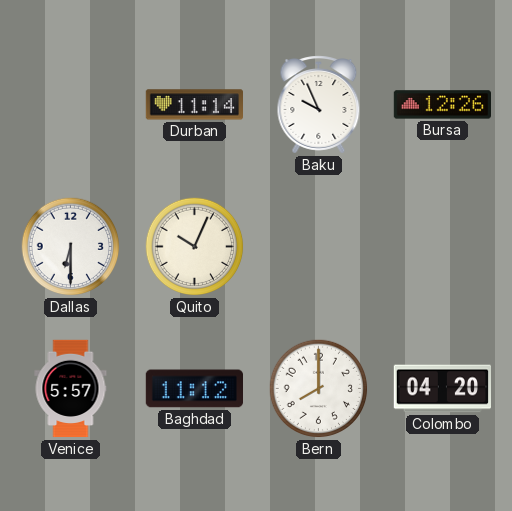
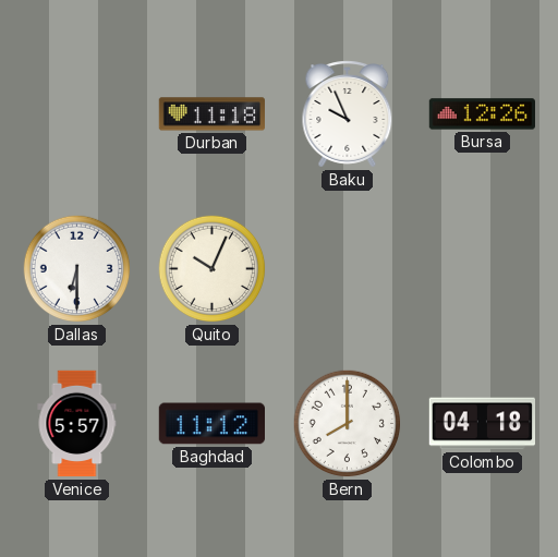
Durban: 11:14 -> 11:18 (211, 114)
Colombo: 04:20 -> 04:18 (482, 424)
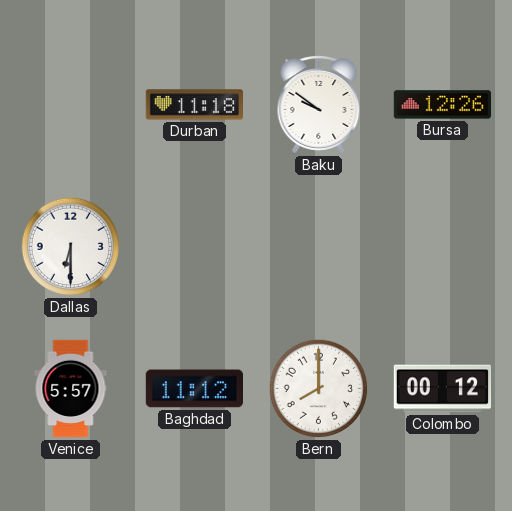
Baku: 9:56 -> 9:51 (319, 105)
Quito: 10:04 -> none (213, 269)
Colombo: 04:18 -> 00:12 (442, 389)
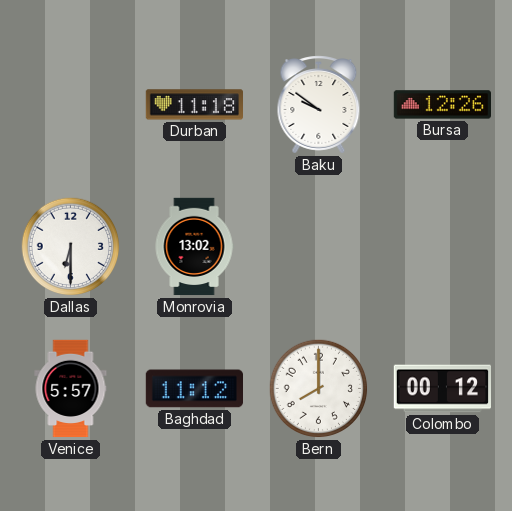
Monrovia: none -> 13:02 (194, 247)
